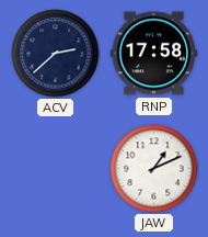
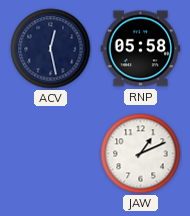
ACV: 2:38 -> 12:28 (51, 49)
RNP: 17:58 -> 05:58 (141, 49)
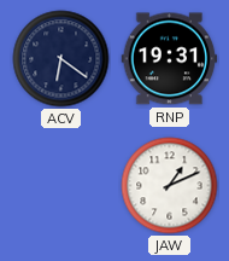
ACV: 12:28 -> 6:21 (61, 59)
RNP: 05:58 -> 19:31 (170, 59)
